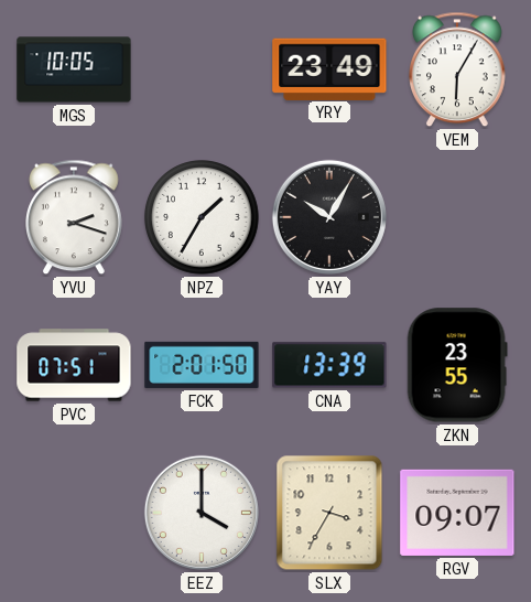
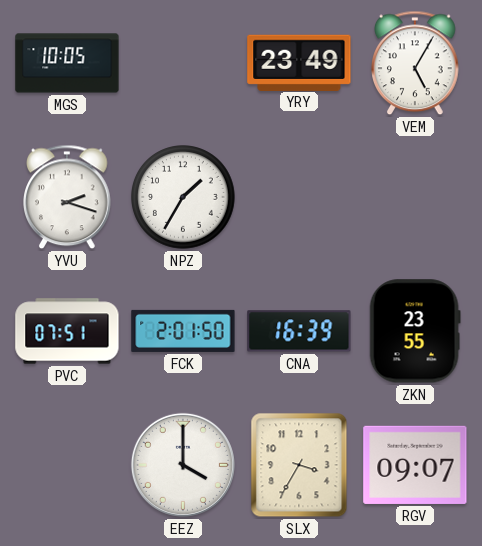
VEM: 6:05 -> 5:05 (416, 63)
YAY: 10:05 -> none (329, 217)
CNA: 13:39 -> 16:39 (299, 331)
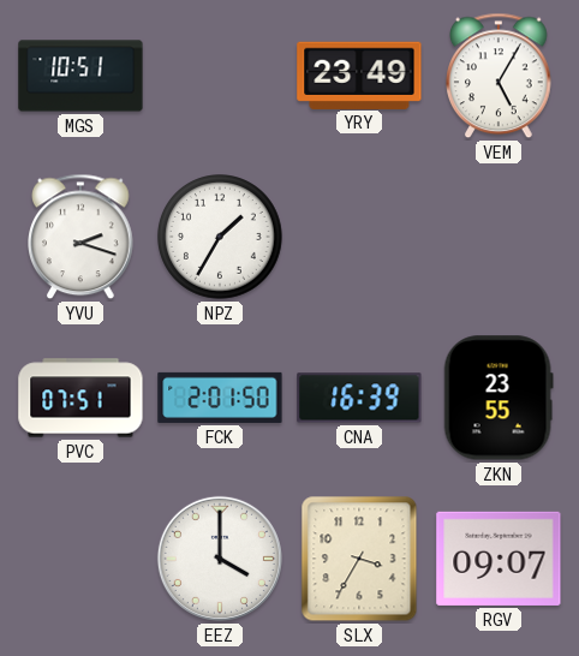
MGS: 10:05 -> 10:51 (80, 76)
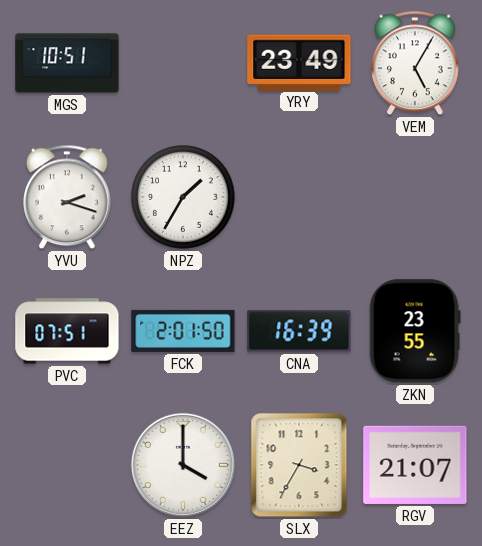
RGV: 09:07 -> 21:07 (415, 465)
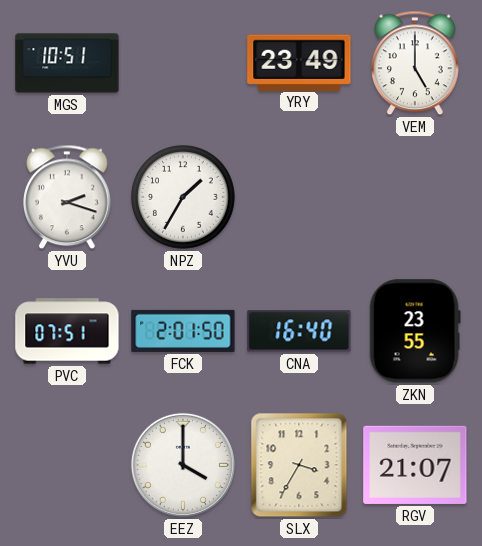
VEM: 5:05 -> 5:00 (416, 63)
CNA: 16:39 -> 16:40 (299, 331)
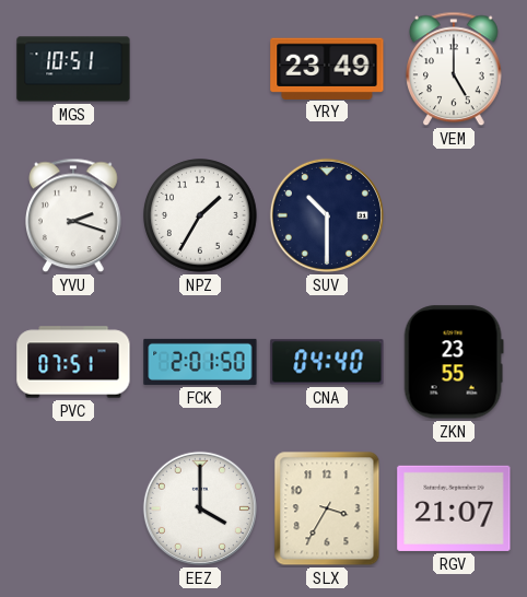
SUV: none -> 10:30 (327, 215)
CNA: 16:40 -> 04:40 (327, 362)
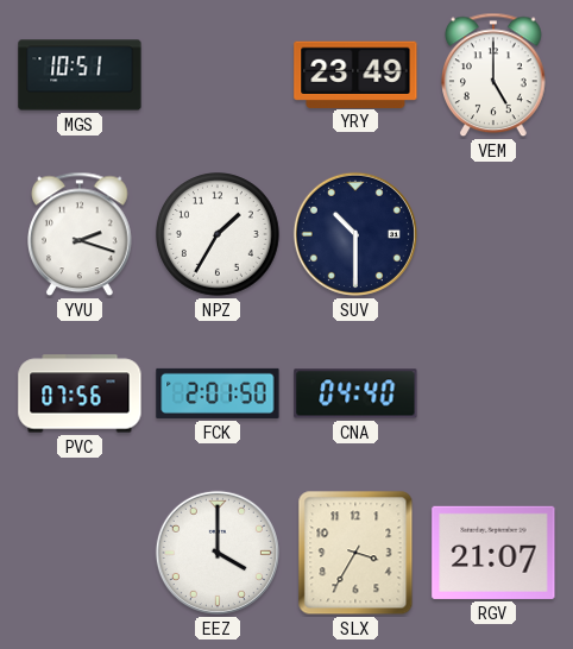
PVC: 07:51 -> 07:56 (80, 393)
ZKN: 23:55 -> none (454, 362)
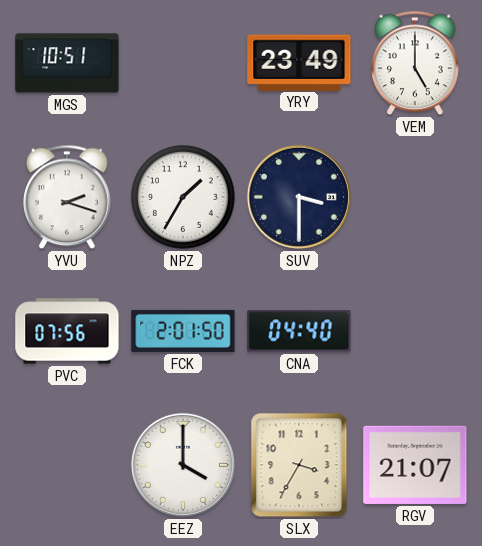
SUV: 10:30 -> 3:30 (299, 197)
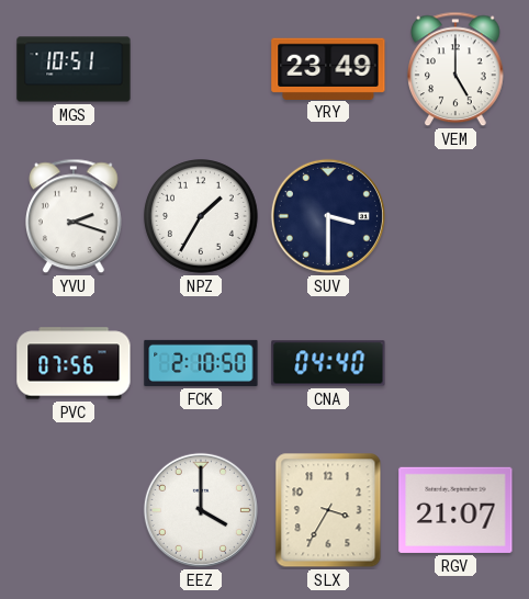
FCK: 2:01 -> 2:10 (201, 363)
